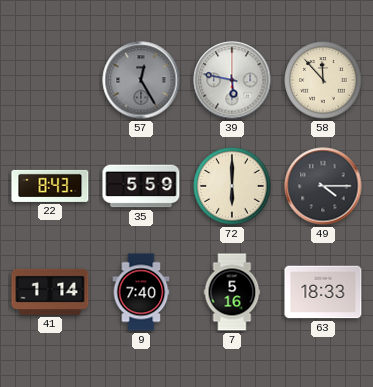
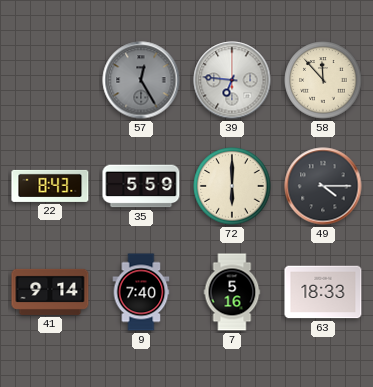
39: 5:47 -> 6:46 (232, 80)
41: 1:14 -> 9:14 (50, 292)
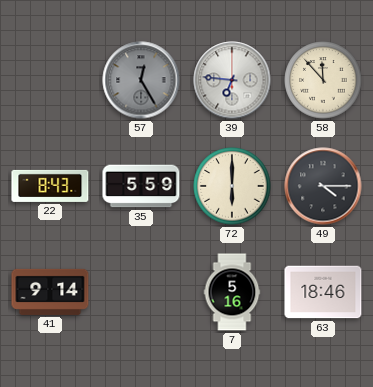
9: 7:40 -> none (141, 292)
63: 18:33 -> 18:46 (323, 292)
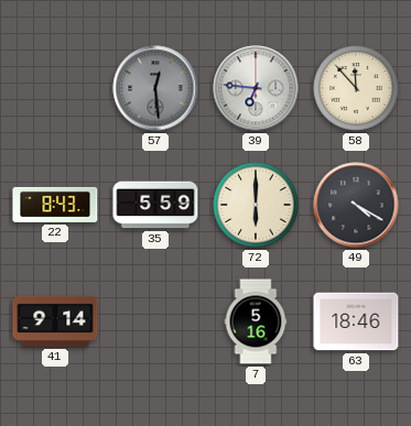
57: 12:25 -> 12:29 (155, 88)
49: 4:15 -> 4:20 (356, 205)
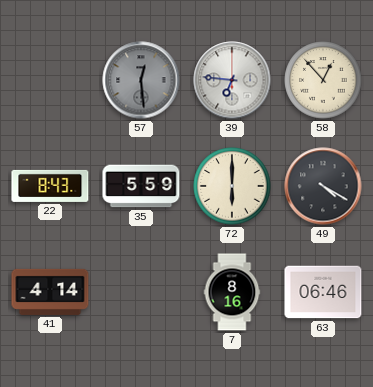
58: 11:53 -> 12:53 (323, 80)
41: 9:14 -> 4:14 (50, 292)
7: 5:16 -> 8:16 (232, 292)
63: 18:46 -> 06:46 (323, 292)
